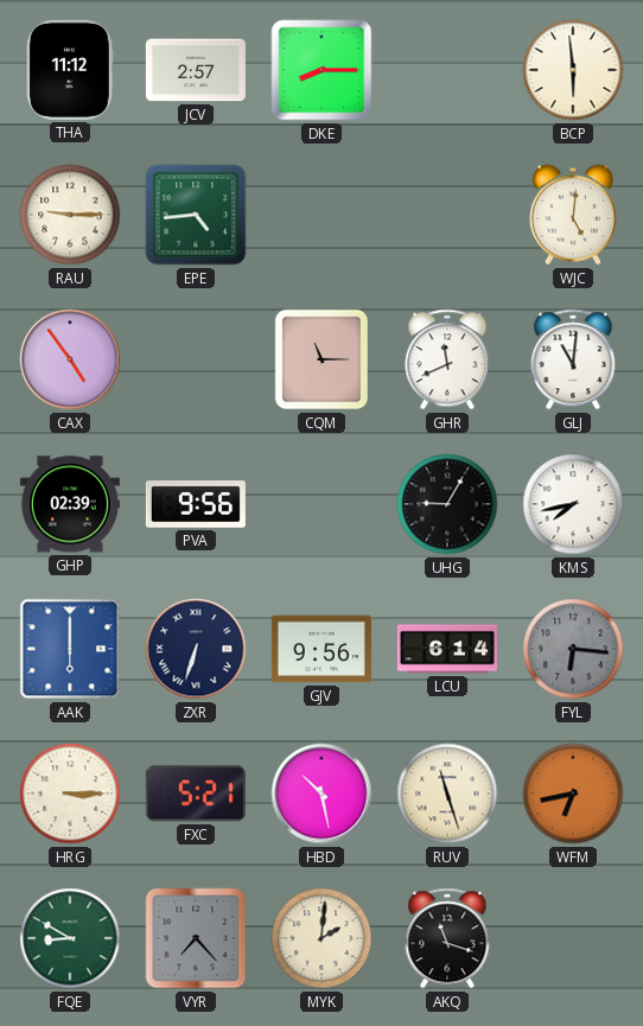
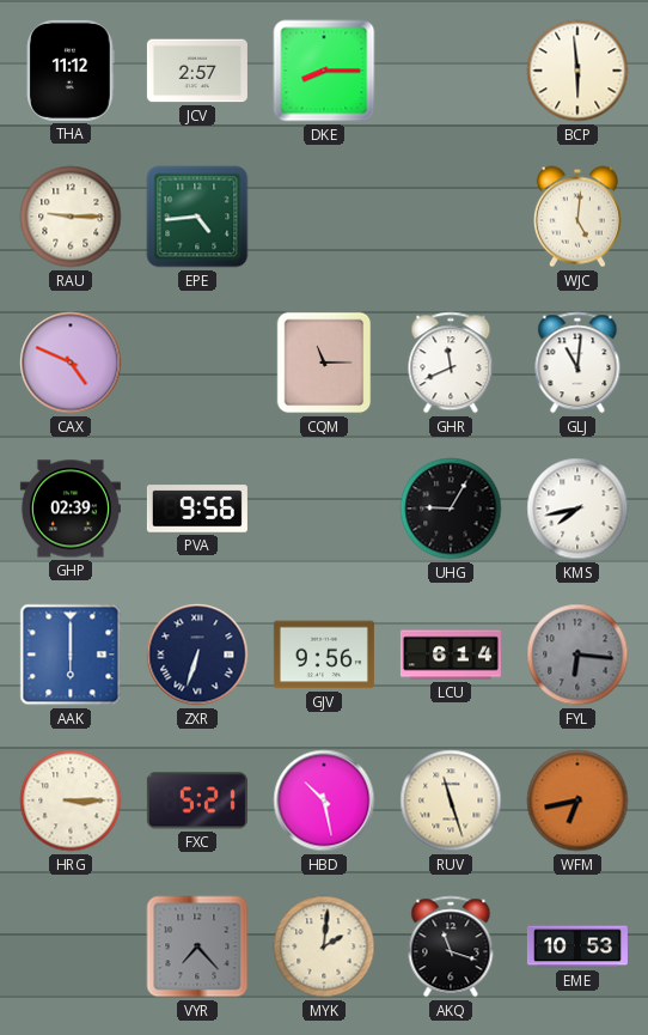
CAX: 4:54 -> 4:49 (71, 363)
FQE: 8:50 -> none (70, 938)
EME: none -> 10:53 (577, 946)
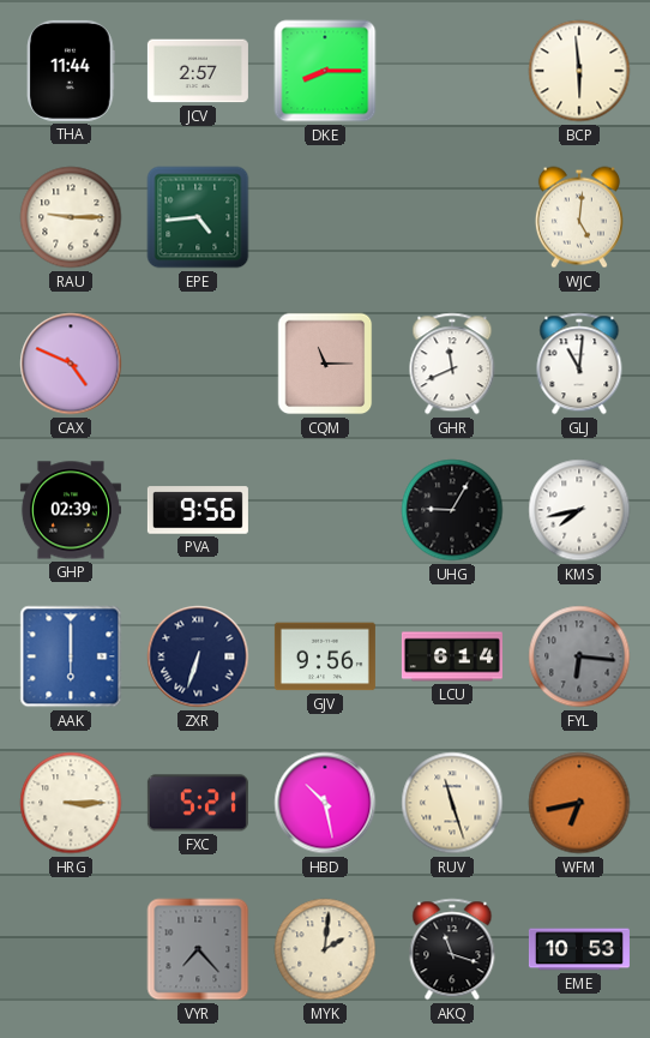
THA: 11:12 -> 11:44 (71, 71)
